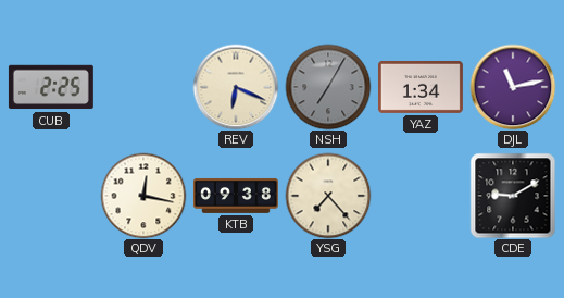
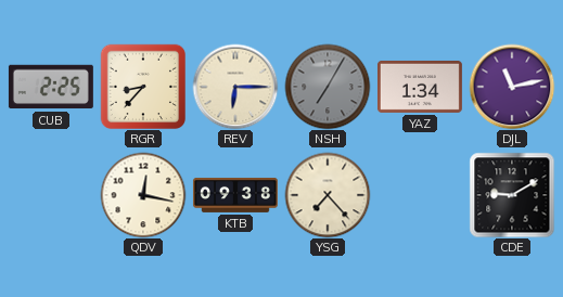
RGR: none -> 8:37 (142, 86)
REV: 6:19 -> 6:15 (235, 87)
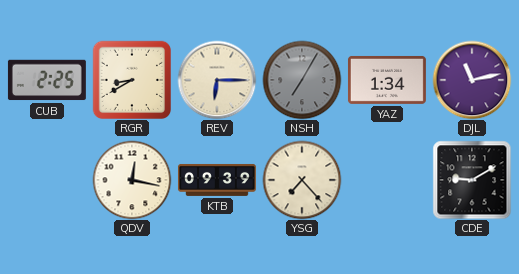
RGR: 8:37 -> 8:40 (131, 79)
KTB: 09:38 -> 09:39 (217, 180)
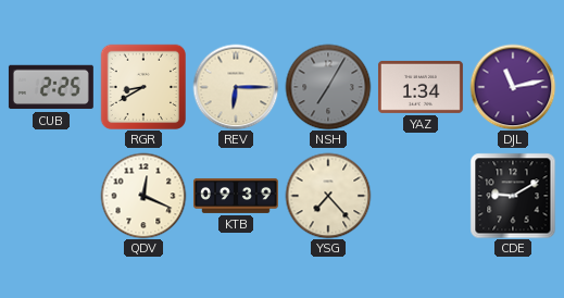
QDV: 12:17 -> 12:19 (143, 196)
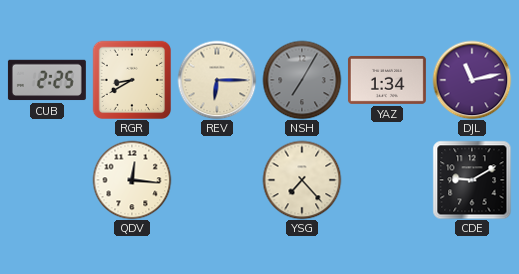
QDV: 12:19 -> 12:16 (132, 180)
KTB: 09:39 -> none (236, 196)
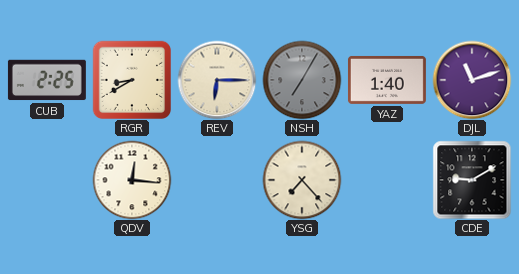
YAZ: 1:34 -> 1:40 (387, 80)
DJL: 11:13 -> 11:12 (472, 80)
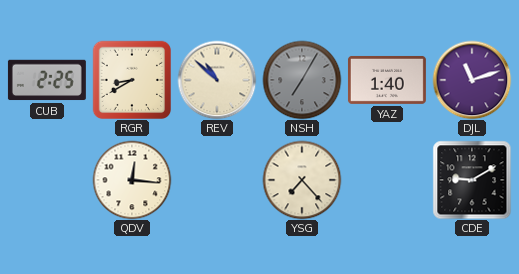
REV: 6:15 -> 10:52 (217, 80)
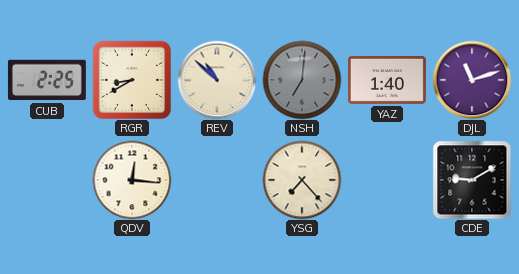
NSH: 7:05 -> 7:01 (302, 80)
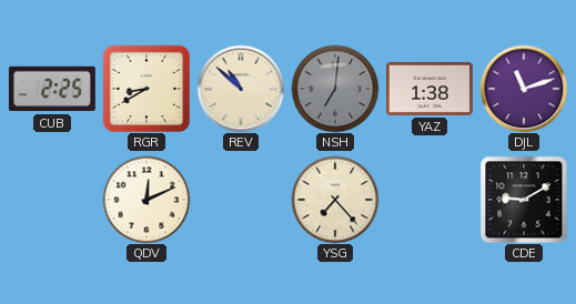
YAZ: 1:40 -> 1:38 (430, 89)
QDV: 12:16 -> 12:11 (146, 200)
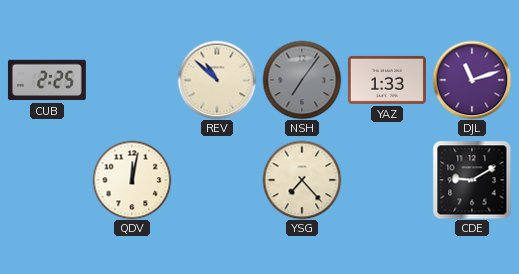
RGR: 8:40 -> none (145, 88)
NSH: 7:01 -> 7:06 (302, 80)
YAZ: 1:38 -> 1:33 (387, 80)
QDV: 12:11 -> 12:02 (132, 180)
